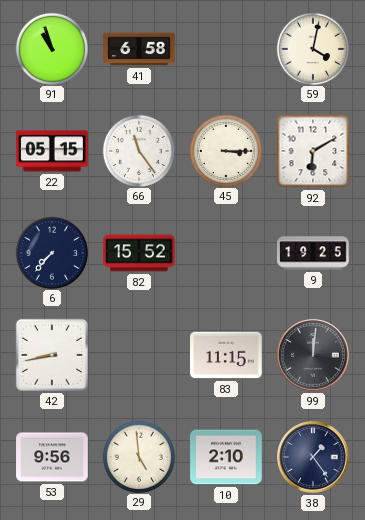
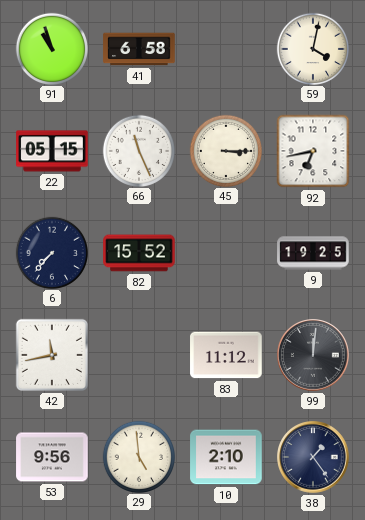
66: 11:24 -> 11:26 (138, 150)
92: 6:10 -> 6:43 (313, 151)
42: 8:43 -> 11:43 (52, 355)
83: 11:15 -> 11:12 (226, 355)
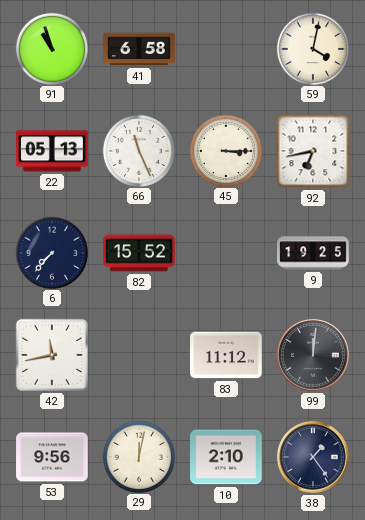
22: 05:15 -> 05:13 (52, 151)
29: 4:59 -> 12:02 (138, 456)
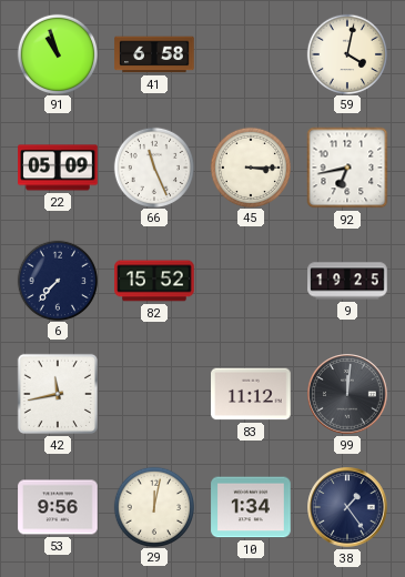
22: 05:13 -> 05:09 (58, 168)
10: 2:10 -> 1:34 (251, 507)
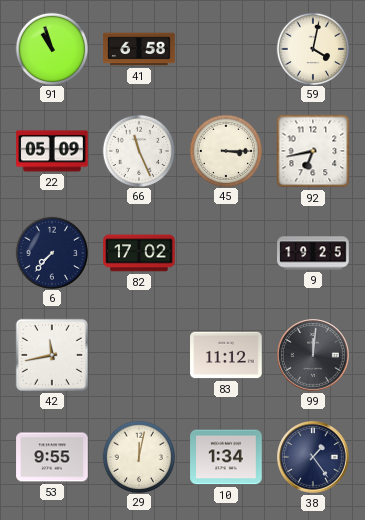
82: 15:52 -> 17:02 (139, 253)
53: 9:56 -> 9:55 (52, 457)
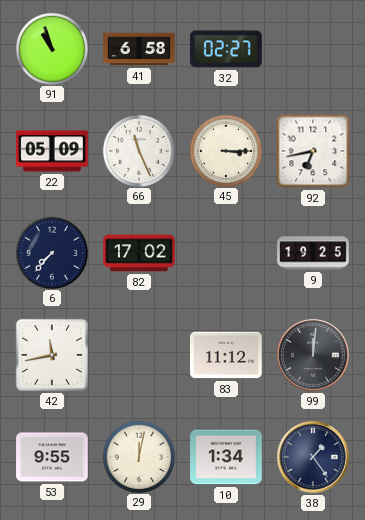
32: none -> 02:27 (226, 49)
59: 4:02 -> none (312, 48)
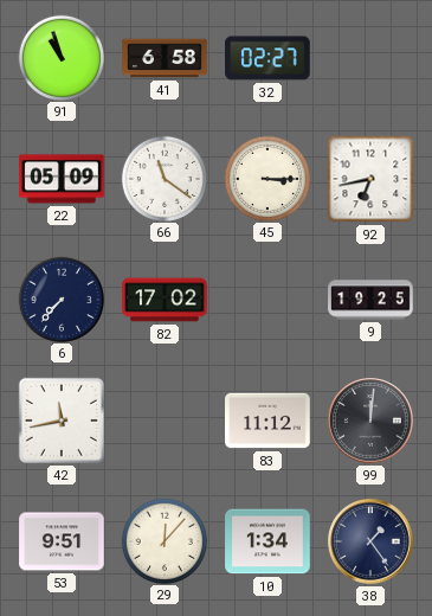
66: 11:26 -> 11:21 (163, 178)
53: 9:55 -> 9:51 (62, 541)
29: 12:02 -> 12:07 (163, 540)
